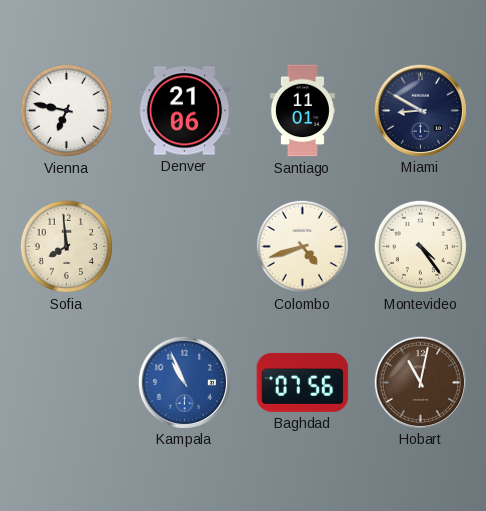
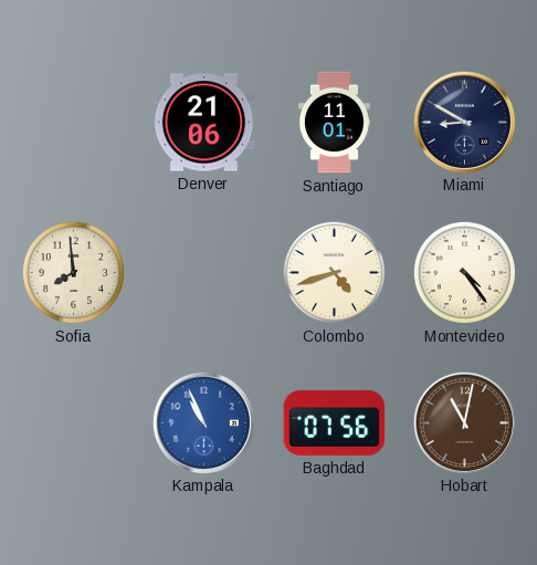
Vienna: 6:47 -> none (66, 110)
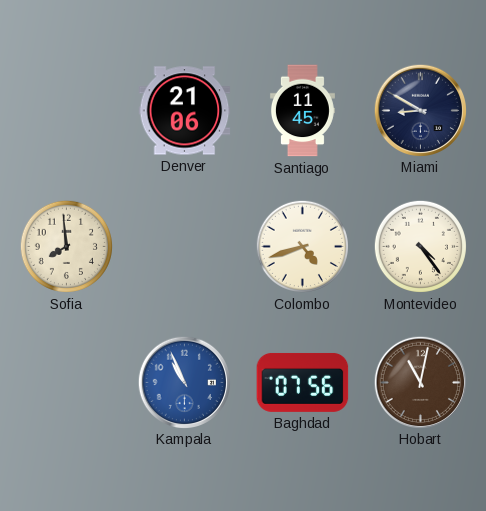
Santiago: 11:01 -> 11:45 (302, 111)
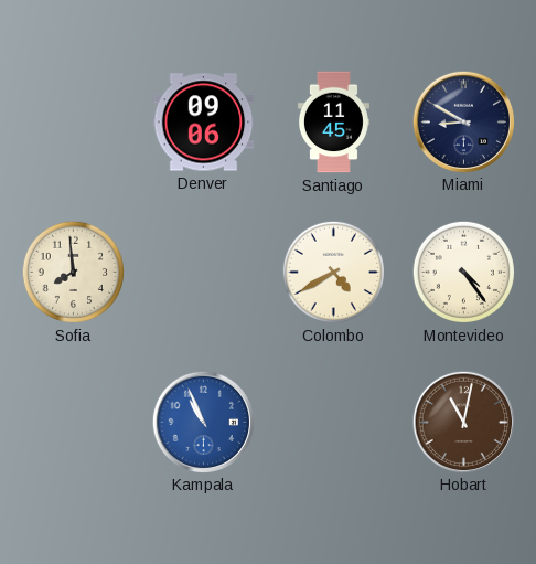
Denver: 21:06 -> 09:06 (204, 123)
Colombo: 4:42 -> 4:40 (333, 272)
Baghdad: 07:56 -> none (303, 382)
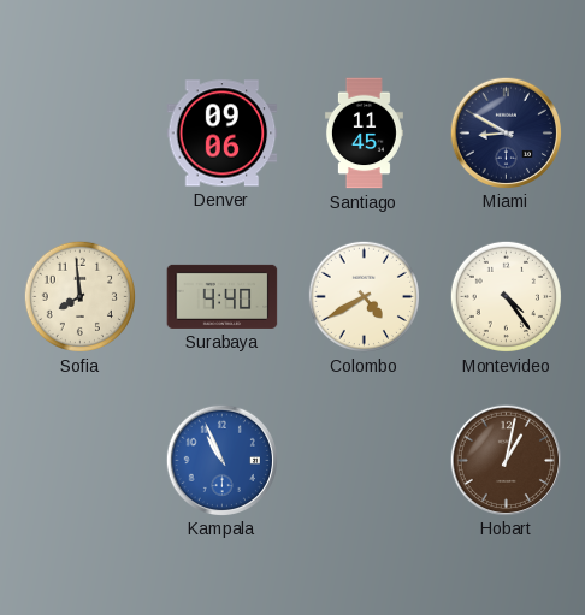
Surabaya: none -> 4:40 (223, 296)
Hobart: 11:02 -> 1:02 (506, 460)
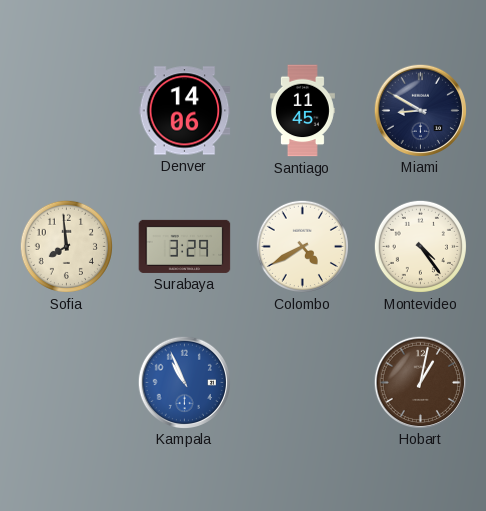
Denver: 09:06 -> 14:06 (185, 111)
Surabaya: 4:40 -> 3:29 (185, 246)
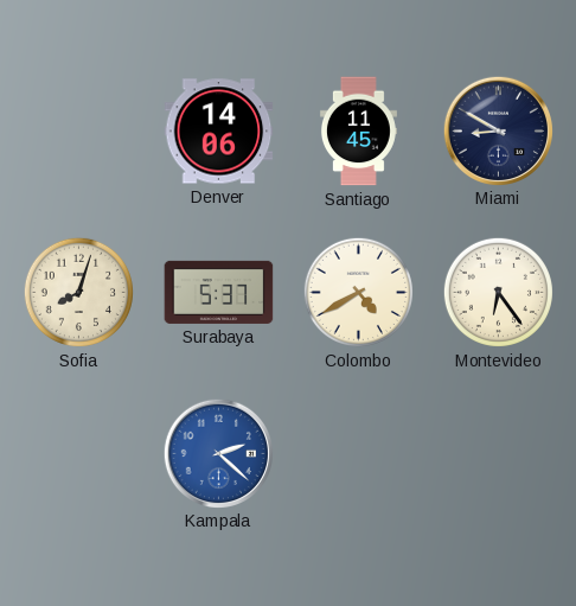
Sofia: 7:59 -> 8:03 (78, 292)
Surabaya: 3:29 -> 5:37 (219, 292)
Montevideo: 4:24 -> 6:24 (498, 292)
Kampala: 10:56 -> 2:22 (218, 453)
Hobart: 1:02 -> none (420, 382)
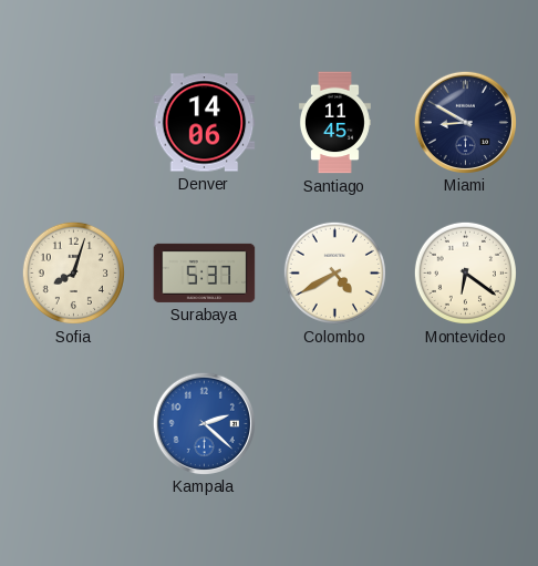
Montevideo: 6:24 -> 6:21 (465, 272)
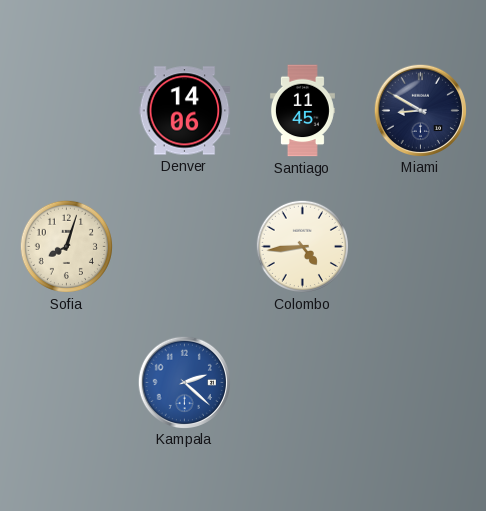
Surabaya: 5:37 -> none (205, 272)
Colombo: 4:40 -> 4:44 (302, 246)
Montevideo: 6:21 -> none (465, 272)
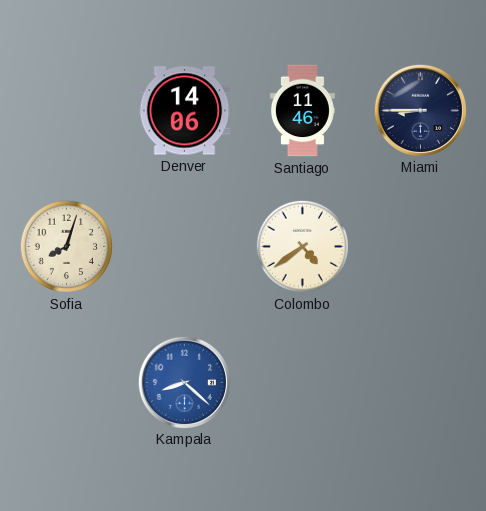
Santiago: 11:45 -> 11:46 (302, 111)
Miami: 8:50 -> 8:45 (420, 110)
Colombo: 4:44 -> 4:39 (302, 246)
Kampala: 2:22 -> 8:22 (184, 382)
